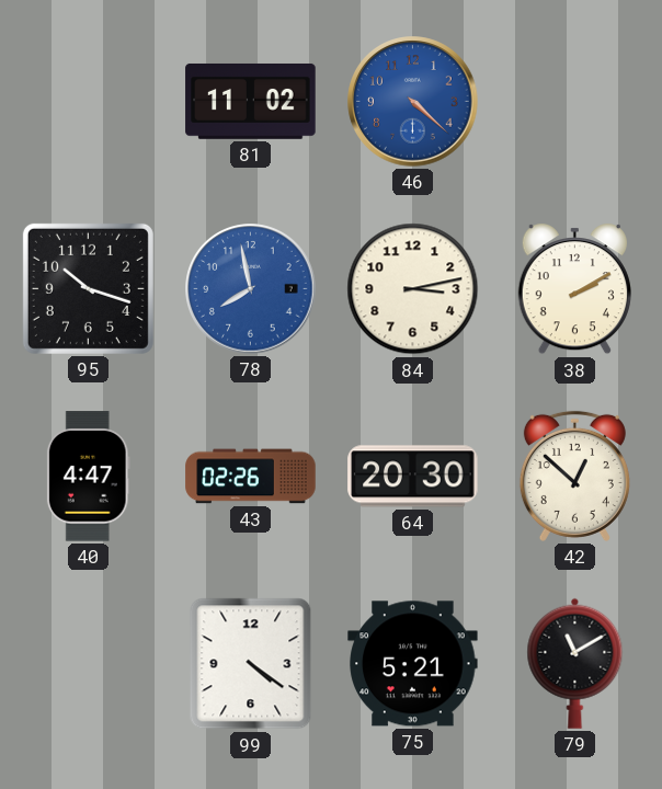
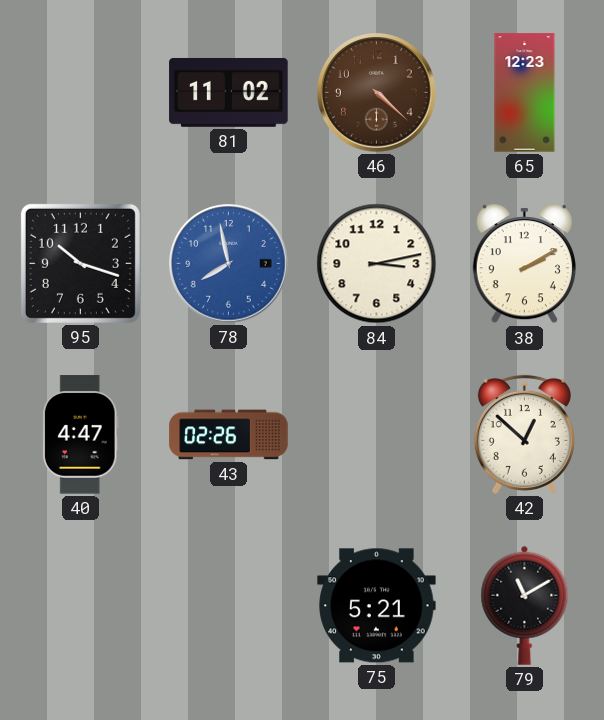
46 dial: blue -> brown (377, 93)
65: none -> 12:23 (525, 93)
64: 20:30 -> none (413, 477)
99: 4:21 -> none (251, 664)
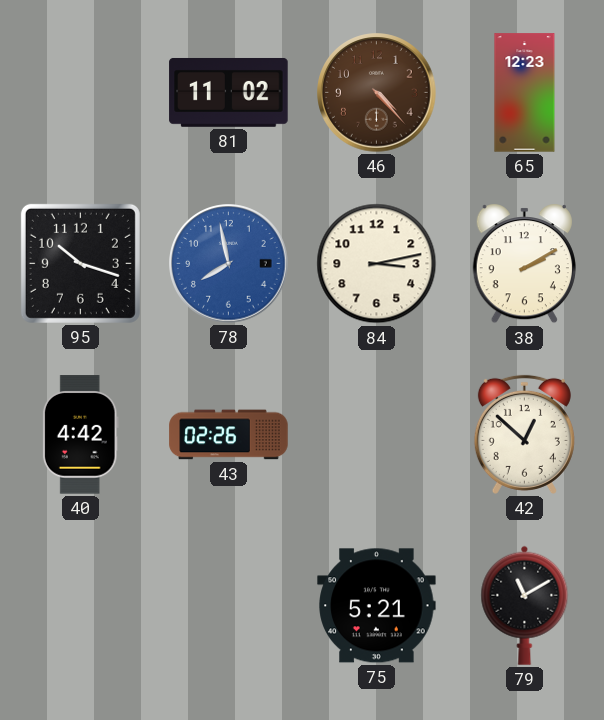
46: 4:22 -> 4:23 (377, 93)
40: 4:47 -> 4:42 (80, 435)
